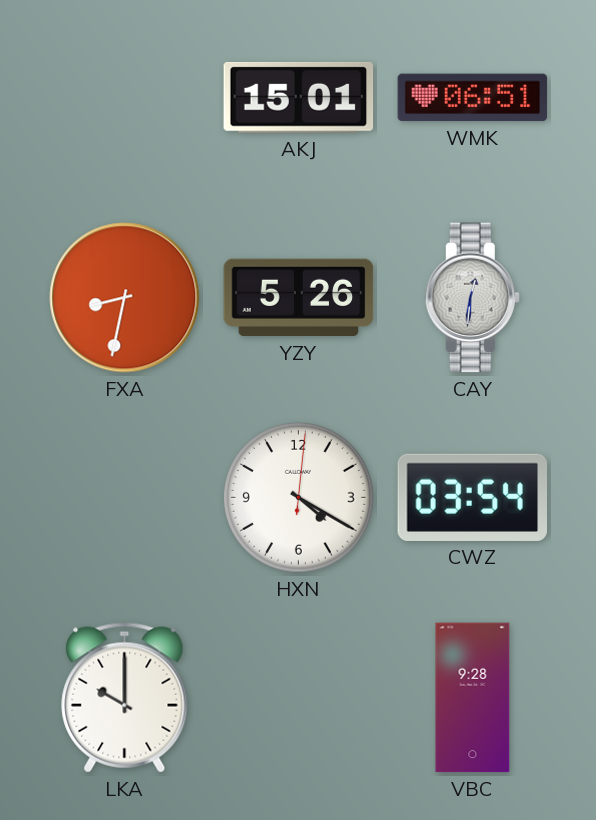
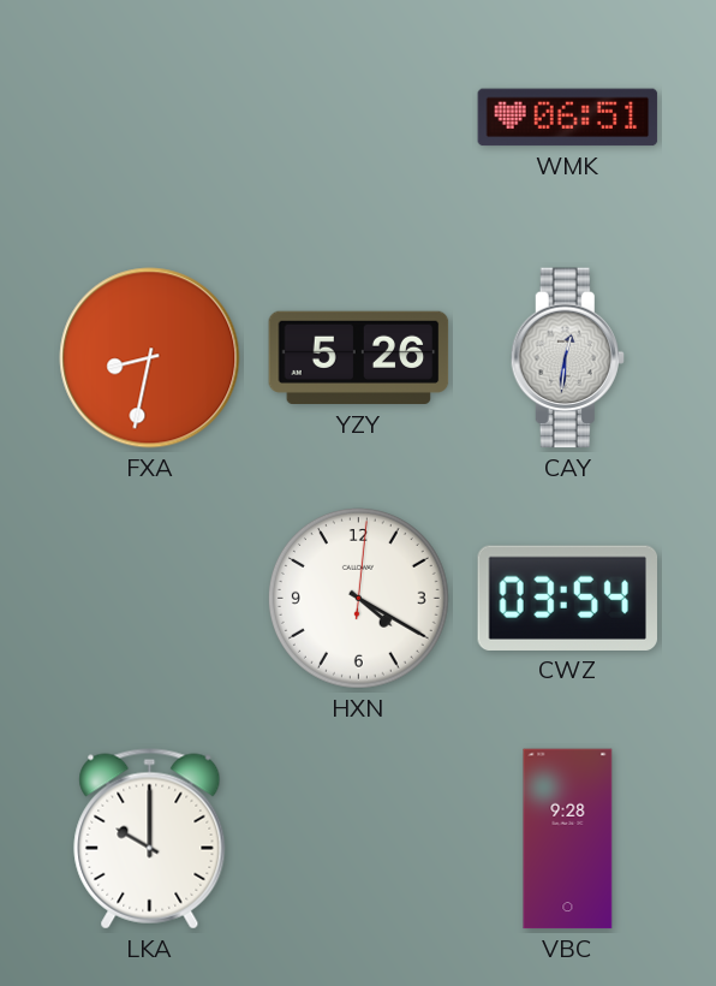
AKJ: 15:01 -> none (299, 97)
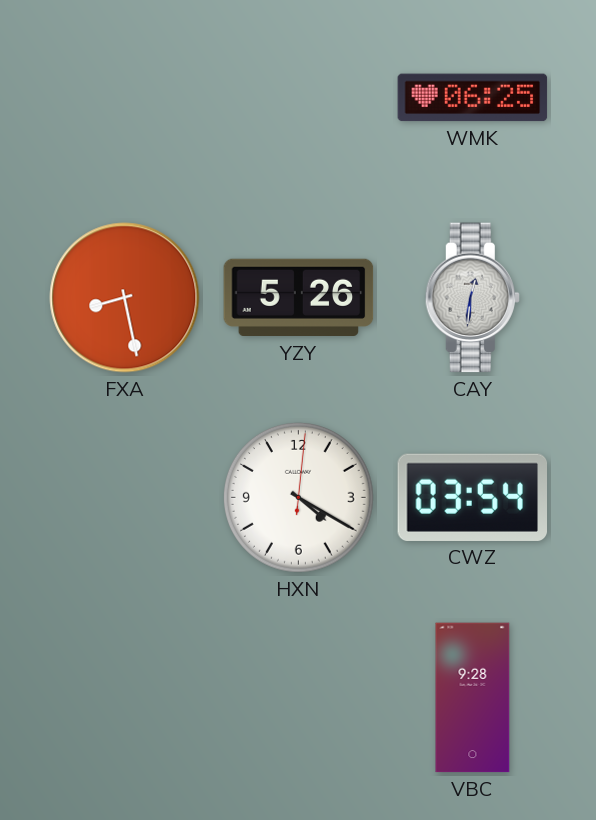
WMK: 06:51 -> 06:25 (473, 98)
FXA: 8:32 -> 8:28 (125, 298)
LKA: 10:00 -> none (150, 839)
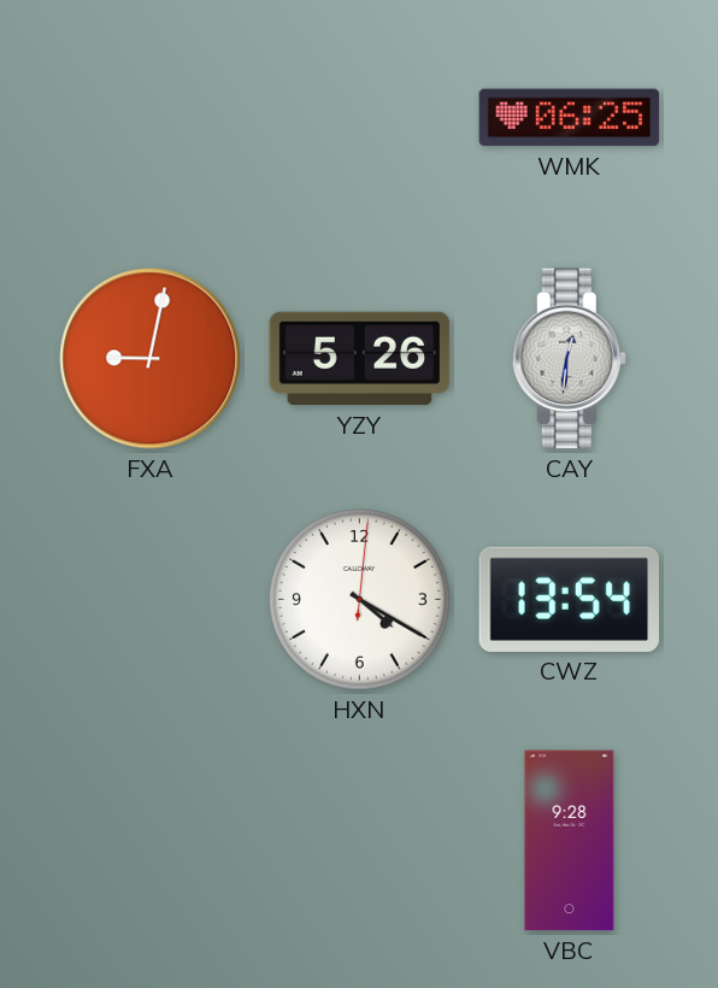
FXA: 8:28 -> 9:02 (151, 359)
CWZ: 03:54 -> 13:54 (570, 599)
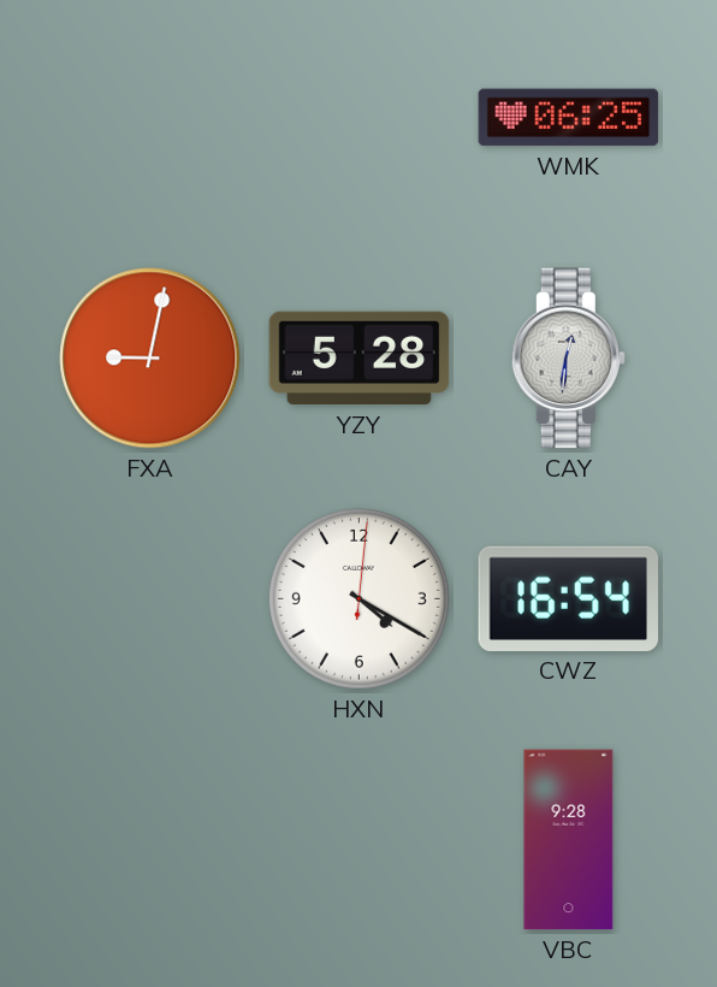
YZY: 5:26 -> 5:28 (360, 359)
CWZ: 13:54 -> 16:54 (569, 598)
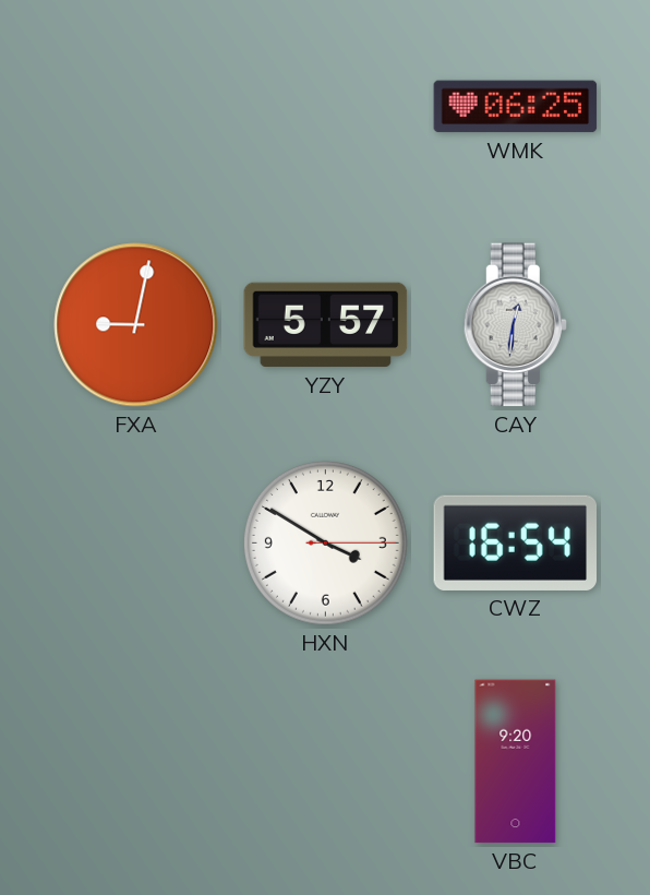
YZY: 5:28 -> 5:57 (326, 325)
HXN: 4:20 -> 3:50 (325, 542)
VBC: 9:28 -> 9:20 (516, 762)
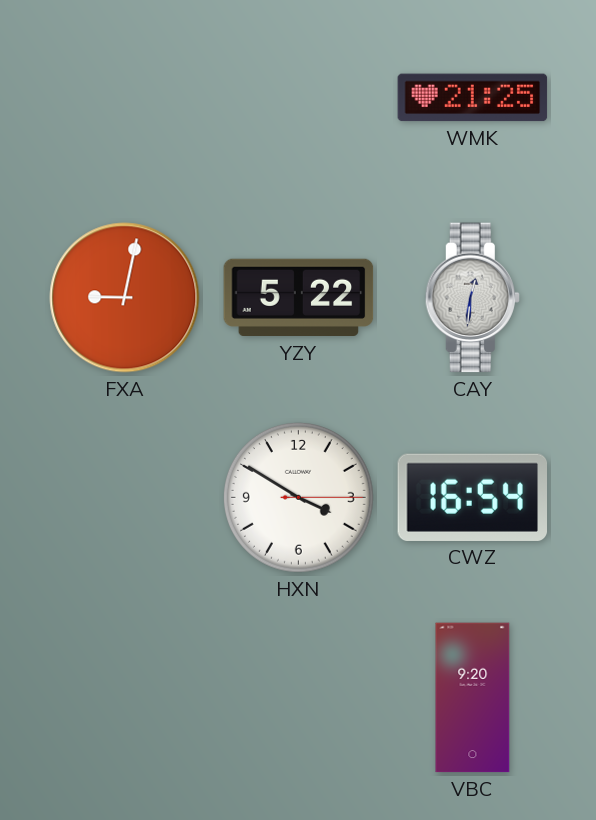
WMK: 06:25 -> 21:25 (473, 98)
YZY: 5:57 -> 5:22 (299, 298)
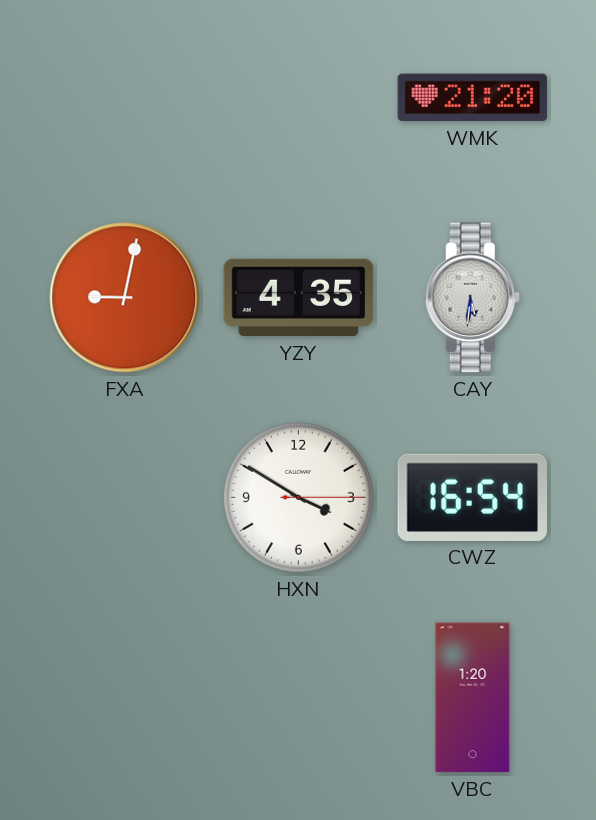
WMK: 21:25 -> 21:20 (473, 98)
YZY: 5:22 -> 4:35 (299, 298)
CAY: 12:31 -> 5:31 (472, 298)
VBC: 9:20 -> 1:20 (473, 698)
